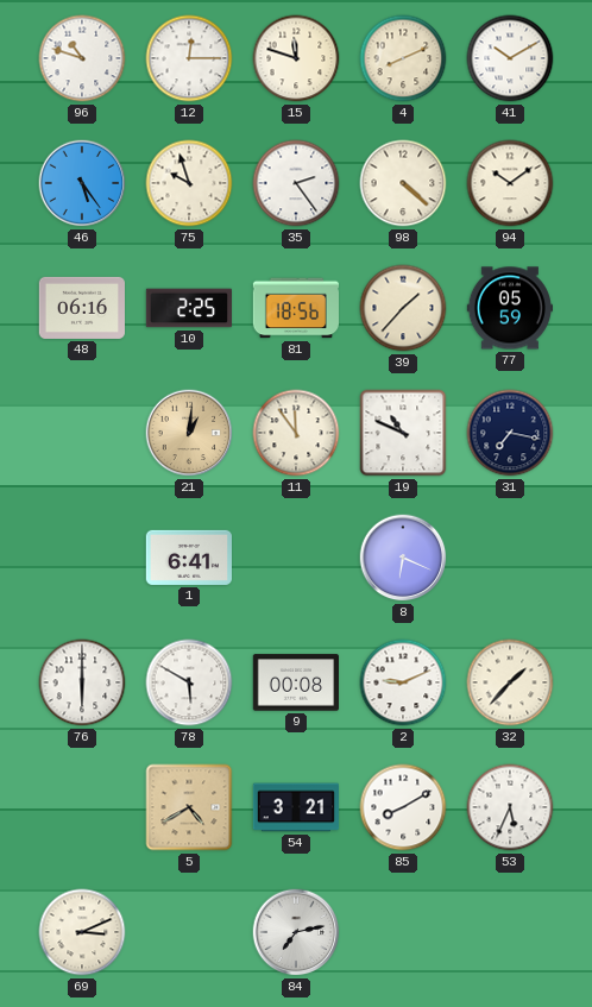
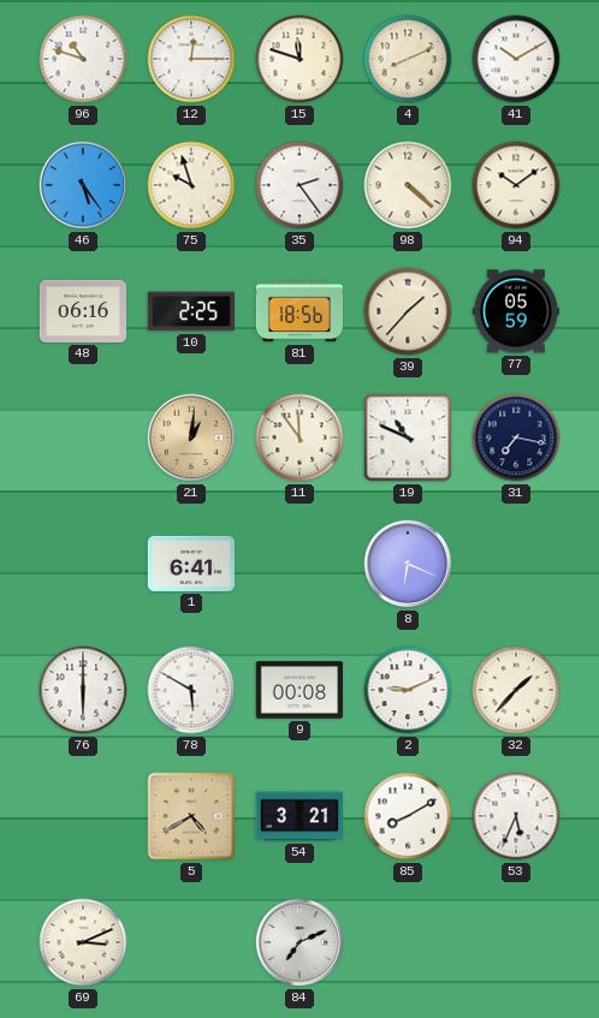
84: 7:13 -> 7:11 (299, 942)
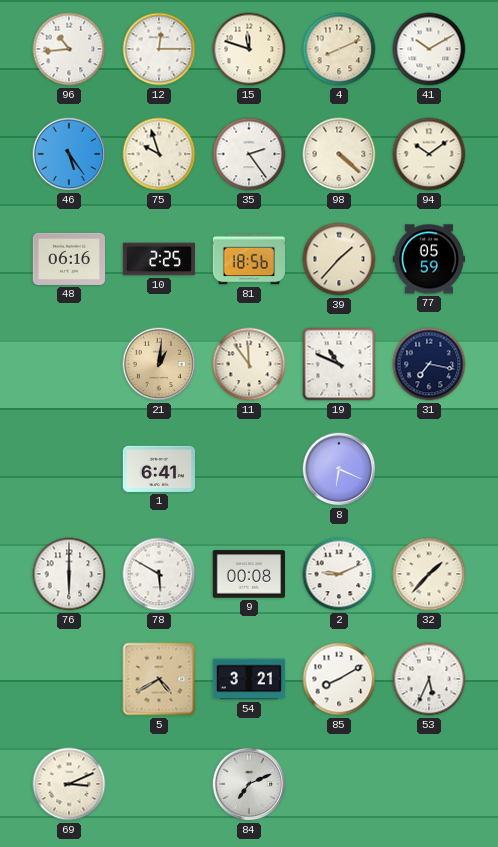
96: 10:48 -> 10:44 (69, 49)
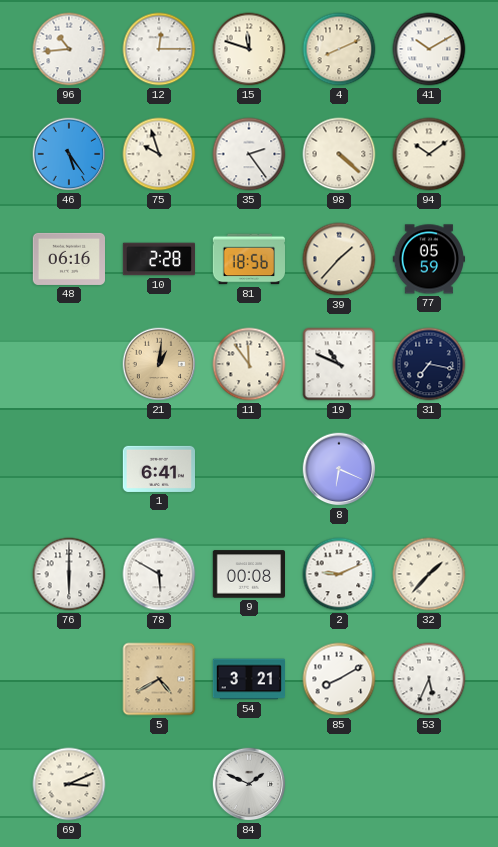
10: 2:25 -> 2:28 (158, 259)
84: 7:11 -> 1:49 (249, 784)
